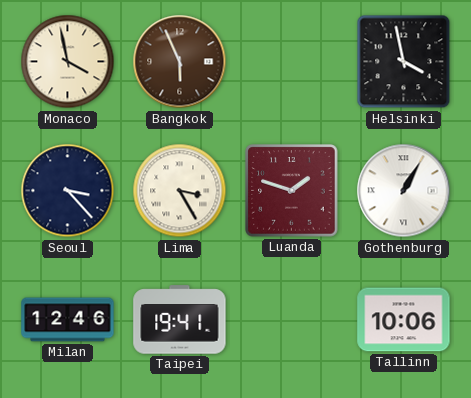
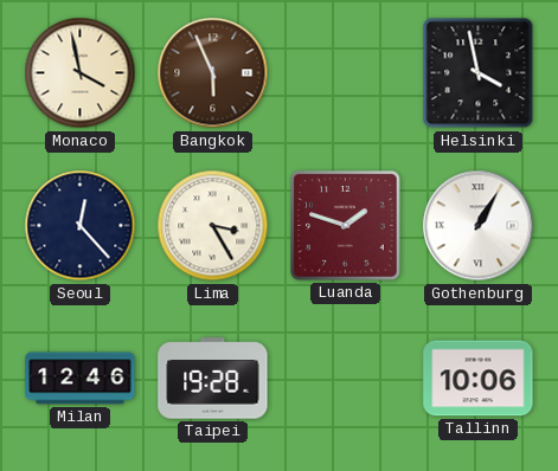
Seoul: 3:23 -> 12:23 (81, 226)
Taipei: 19:41 -> 19:28 (213, 379)
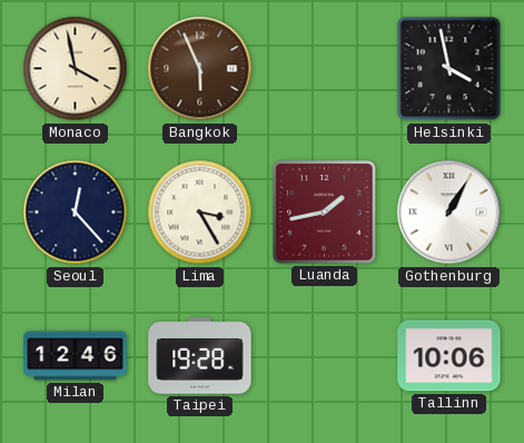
Luanda: 1:48 -> 1:43 (325, 213)
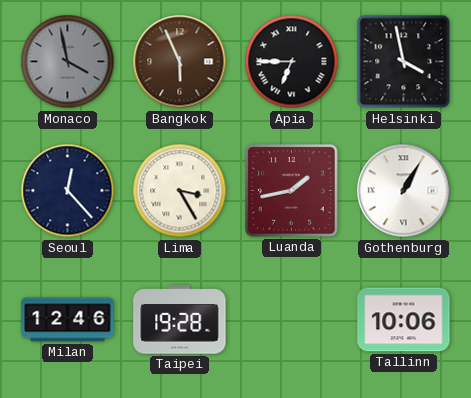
Monaco dial: cream -> grey (68, 62)
Apia: none -> 6:45 (292, 62)
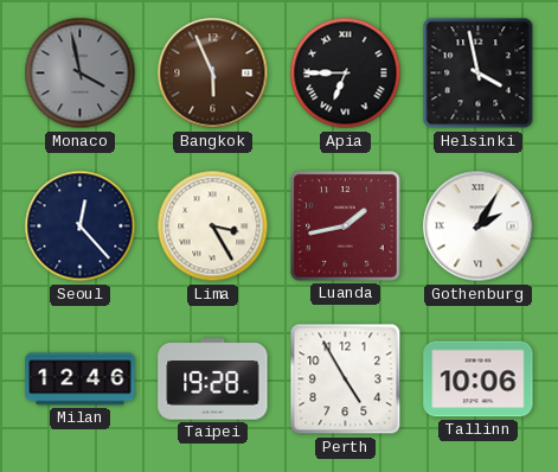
Gothenburg: 1:05 -> 2:05 (479, 227)
Perth: none -> 4:55 (346, 379)
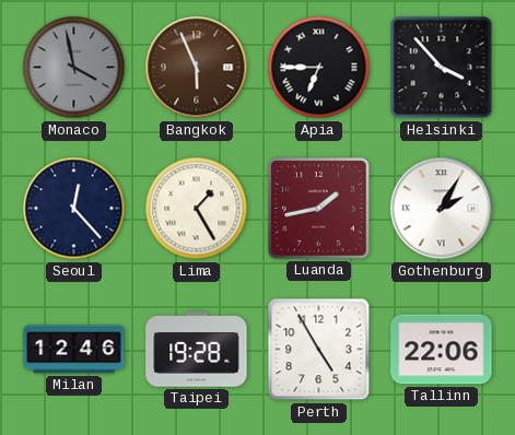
Helsinki: 3:58 -> 3:53 (442, 68)
Lima: 3:25 -> 1:25 (197, 209)
Tallinn: 10:06 -> 22:06 (442, 350)
